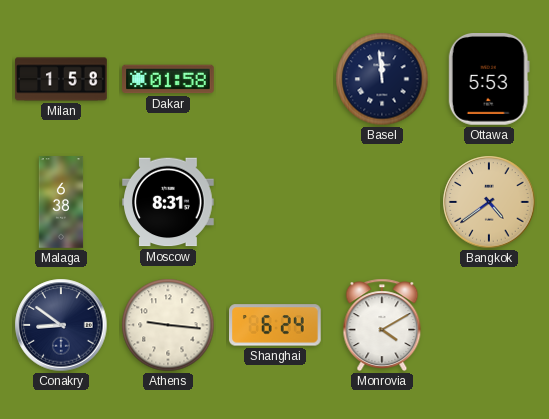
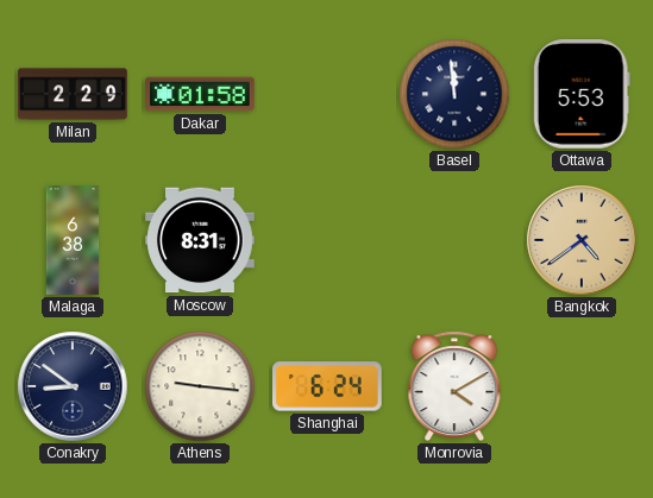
Milan: 1:58 -> 2:29 (73, 94)
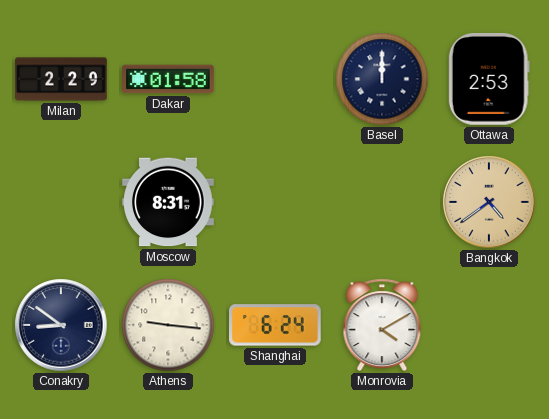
Basel: 11:59 -> 12:00 (382, 79)
Ottawa: 5:53 -> 2:53 (489, 80)
Malaga: 6:38 -> none (73, 240)
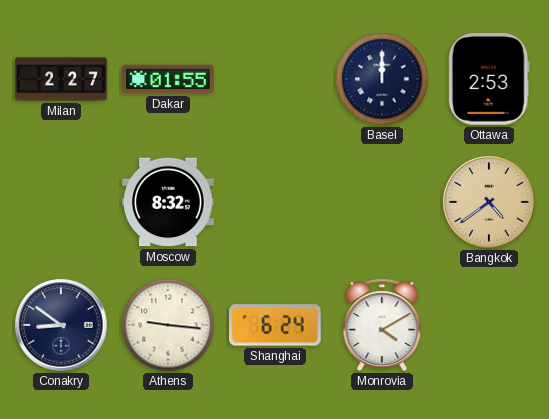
Milan: 2:29 -> 2:27 (61, 79)
Dakar: 01:58 -> 01:55 (168, 79)
Moscow: 8:31 -> 8:32 (168, 202)
